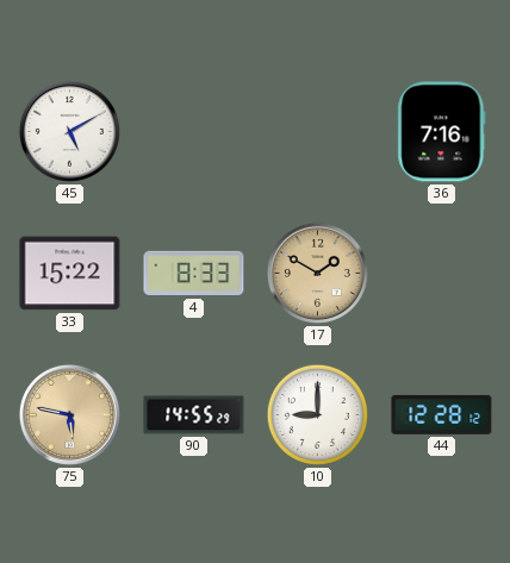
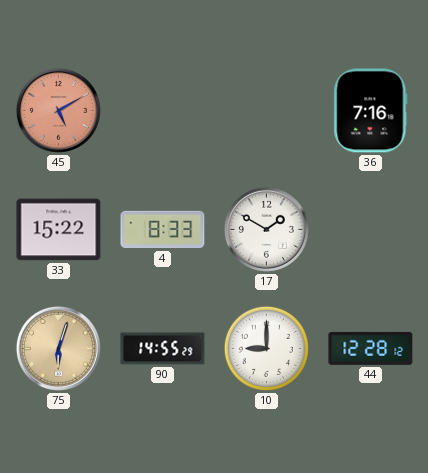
45 dial: white -> salmon (58, 110)
17 dial: champagne -> white (266, 229)
75: 5:47 -> 6:03 (58, 348)
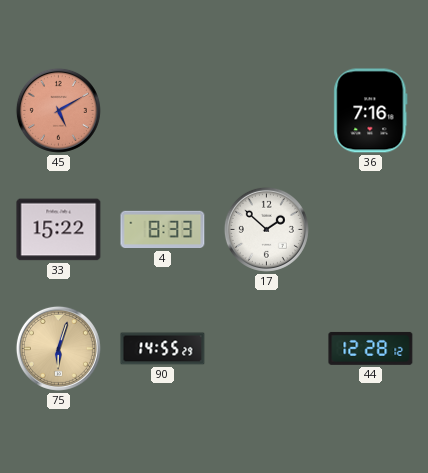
17: 1:50 -> 1:52 (266, 229)
10: 9:00 -> none (266, 348)
